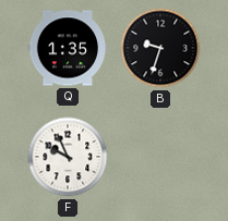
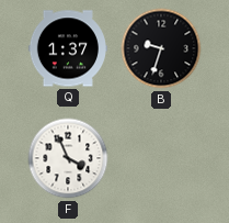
Q: 1:35 -> 1:37 (68, 48)
F: 9:56 -> 3:56 (68, 158)
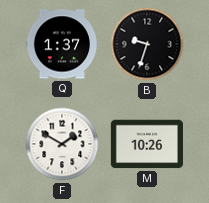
F: 3:56 -> 1:50 (62, 144)
M: none -> 10:26 (146, 144)
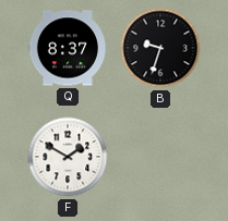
Q: 1:37 -> 8:37 (68, 48)
M: 10:26 -> none (146, 144)
